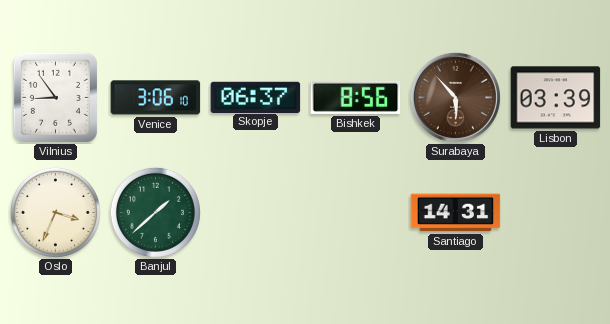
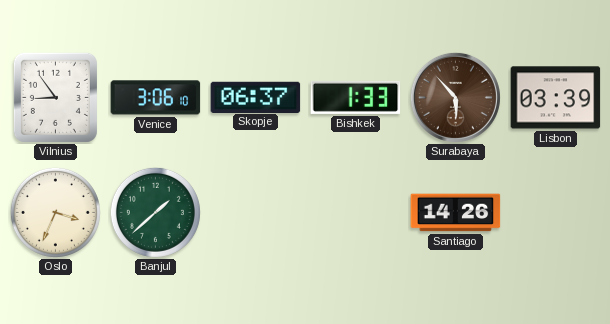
Bishkek: 8:56 -> 1:33 (356, 97)
Santiago: 14:31 -> 14:26 (456, 213)
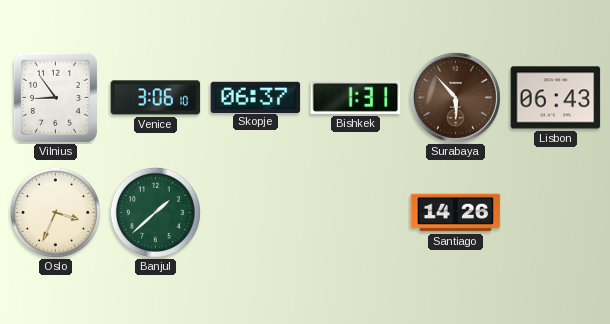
Bishkek: 1:33 -> 1:31 (356, 97)
Lisbon: 03:39 -> 06:43 (556, 98)
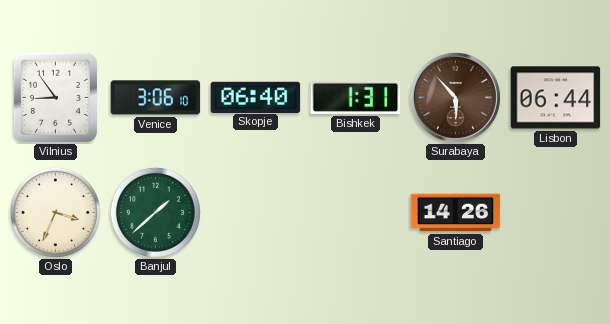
Skopje: 06:37 -> 06:40 (256, 97)
Lisbon: 06:43 -> 06:44 (556, 98)
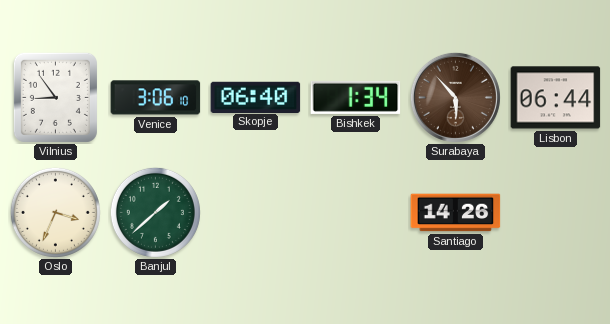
Bishkek: 1:31 -> 1:34 (356, 97)
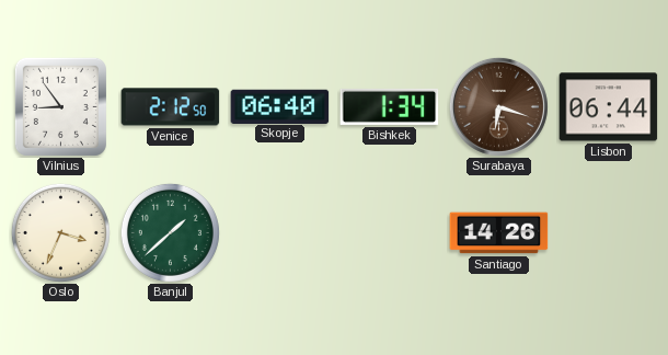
Venice: 3:06 -> 2:12 (171, 107)
Surabaya: 5:53 -> 6:18 (498, 106)
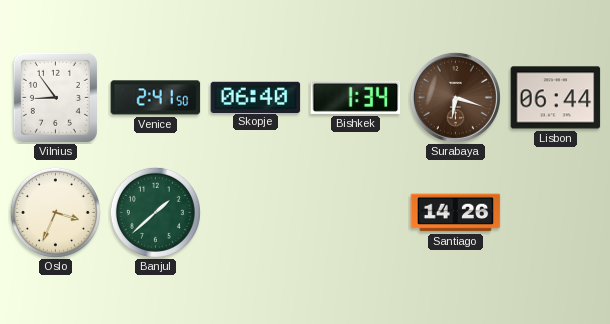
Venice: 2:12 -> 2:41 (156, 98)
